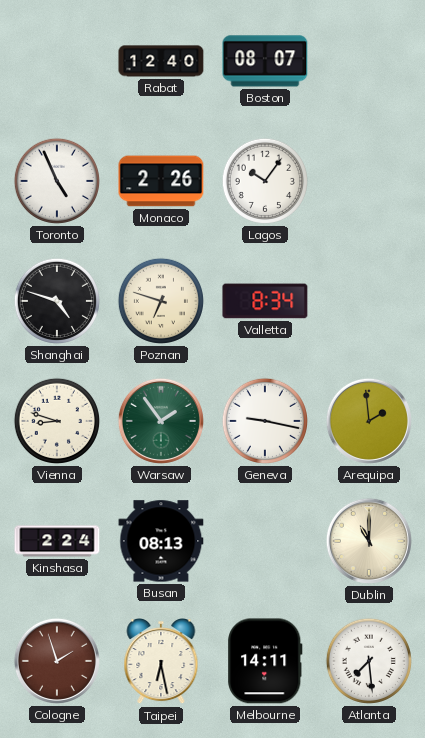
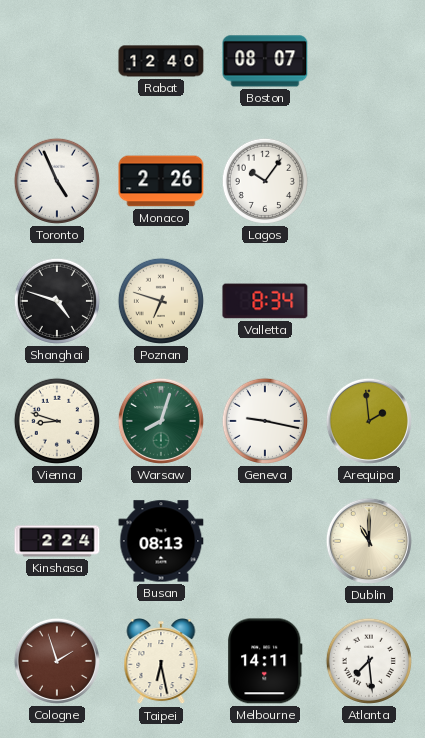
Warsaw: 1:54 -> 8:03 (161, 421)
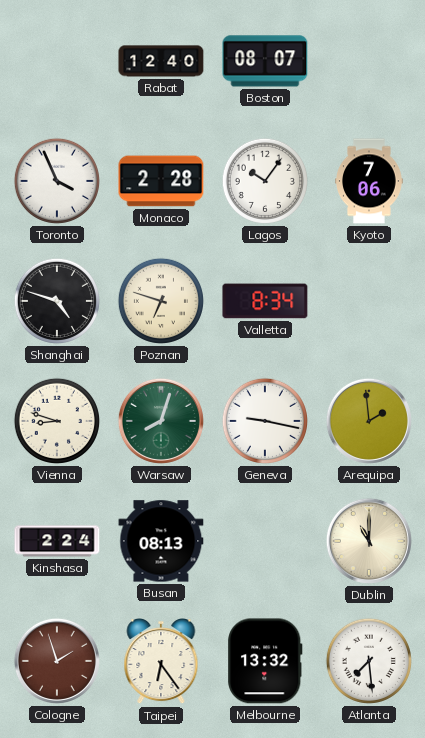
Toronto: 4:56 -> 3:56 (57, 181)
Monaco: 2:26 -> 2:28 (161, 181)
Kyoto: none -> 7:06 (370, 181)
Taipei: 6:28 -> 6:24 (161, 662)
Melbourne: 14:11 -> 13:32 (265, 661)
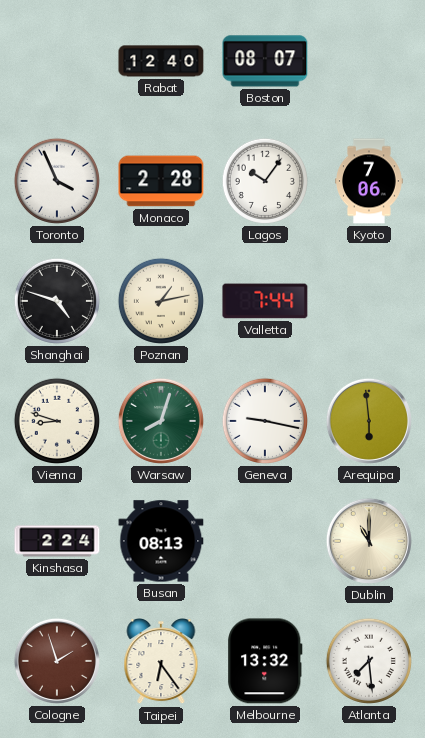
Poznan: 6:48 -> 1:13 (161, 301)
Valletta: 8:34 -> 7:44 (265, 301)
Arequipa: 1:59 -> 5:59 (369, 421)
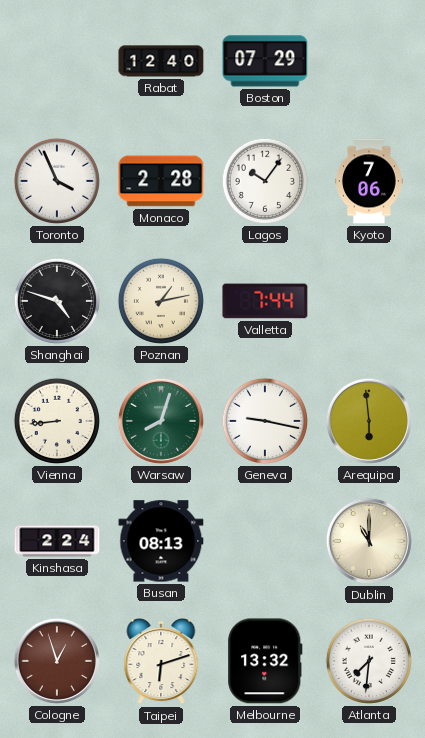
Boston: 08:07 -> 07:29 (265, 61)
Vienna: 8:48 -> 8:44 (57, 421)
Cologne: 1:57 -> 12:57 (57, 661)
Taipei: 6:24 -> 6:12 (161, 662)
Atlanta: 7:29 -> 7:31 (369, 661)
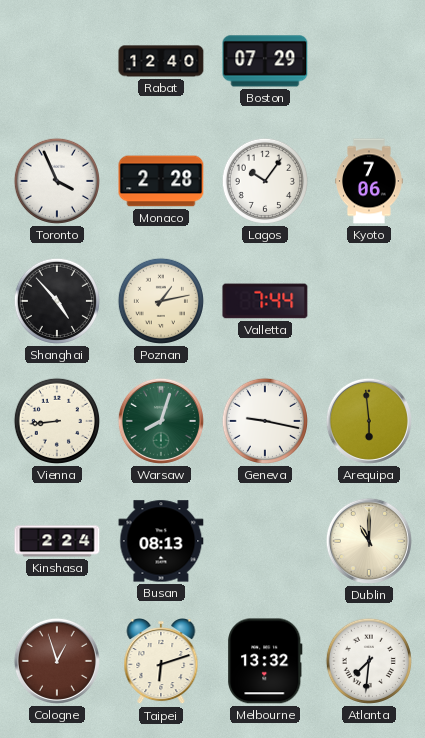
Shanghai: 4:48 -> 4:53 (57, 301)
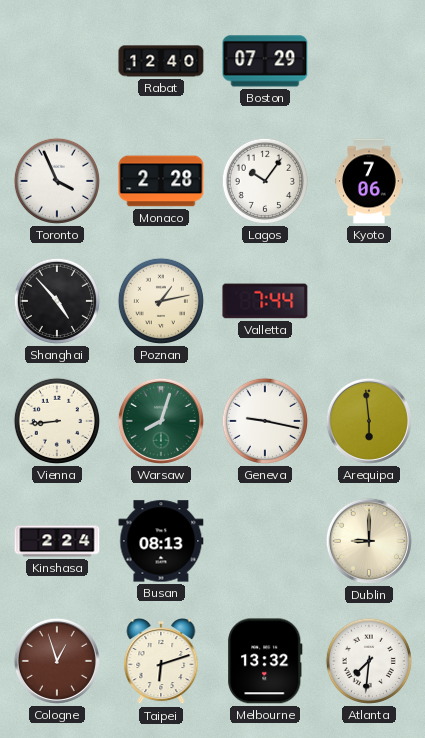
Dublin: 11:00 -> 9:00 (369, 541)
